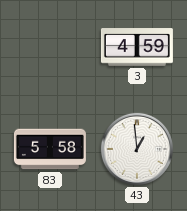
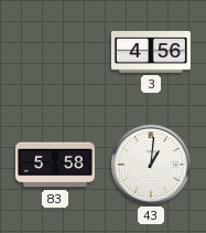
3: 4:59 -> 4:56 (151, 52)
43: 12:59 -> 1:01 (151, 165)
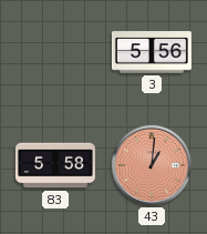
3: 4:56 -> 5:56 (152, 52)
43 dial: white -> salmon (152, 165)
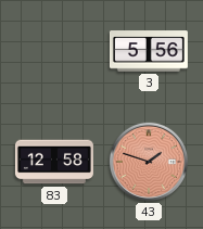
83: 5:58 -> 12:58 (54, 162)
43: 1:01 -> 1:48 (149, 162)
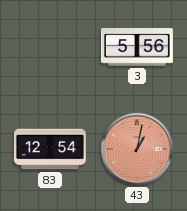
83: 12:58 -> 12:54 (50, 149)
43: 1:48 -> 1:02 (137, 149)
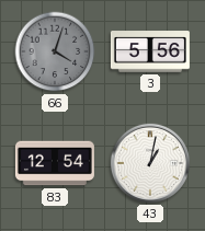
66: none -> 4:03 (55, 51)
43 dial: salmon -> white (150, 163)
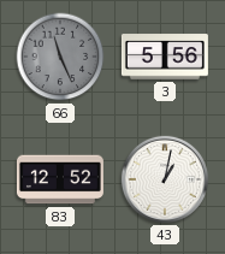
66: 4:03 -> 11:26 (60, 57)
83: 12:54 -> 12:52 (60, 179)
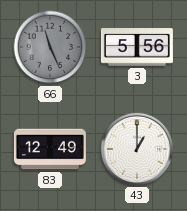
83: 12:52 -> 12:49 (50, 149)
43: 1:02 -> 1:00 (137, 149)
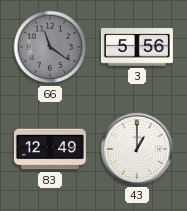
66: 11:26 -> 11:21 (50, 47)
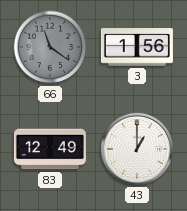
3: 5:56 -> 1:56 (137, 47)
